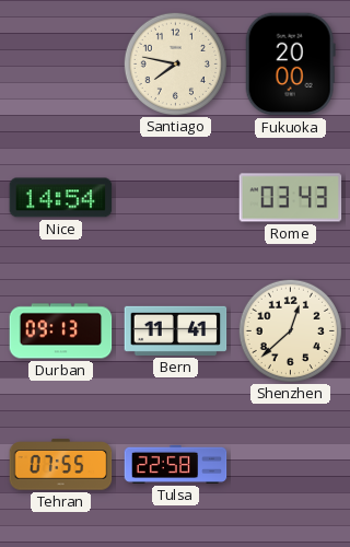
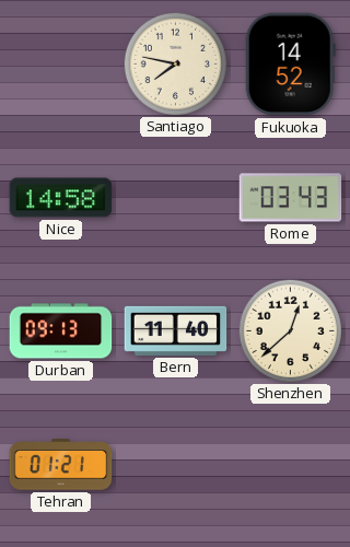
Fukuoka: 20:00 -> 14:52 (290, 65)
Nice: 14:54 -> 14:58 (61, 198)
Bern: 11:41 -> 11:40 (176, 330)
Tehran: 07:55 -> 01:21 (61, 465)
Tulsa: 22:58 -> none (176, 464)
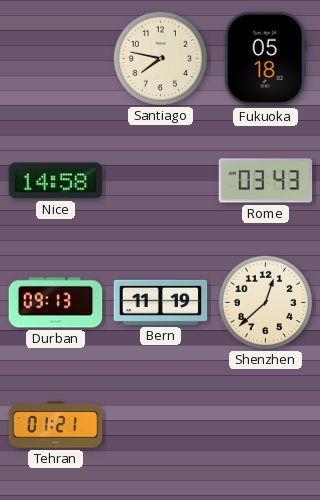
Fukuoka: 14:52 -> 05:18 (265, 59)
Bern: 11:40 -> 11:19 (161, 302)
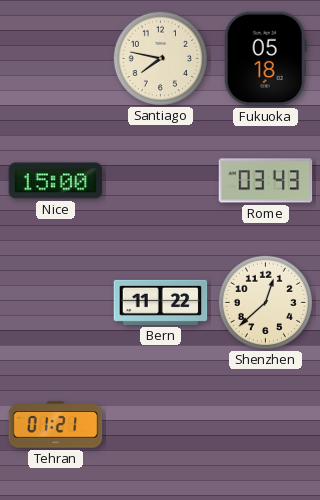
Nice: 14:58 -> 15:00 (56, 181)
Durban: 09:13 -> none (56, 303)
Bern: 11:19 -> 11:22 (161, 302)
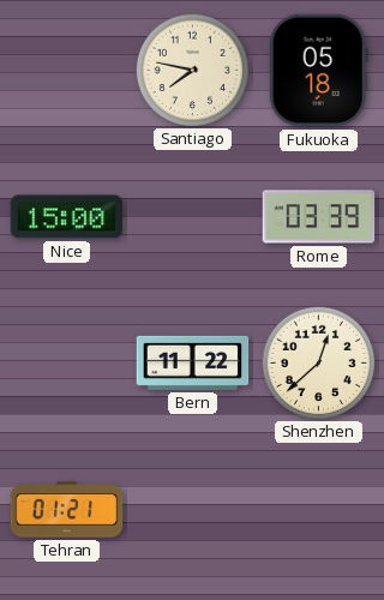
Rome: 03:43 -> 03:39 (319, 217)
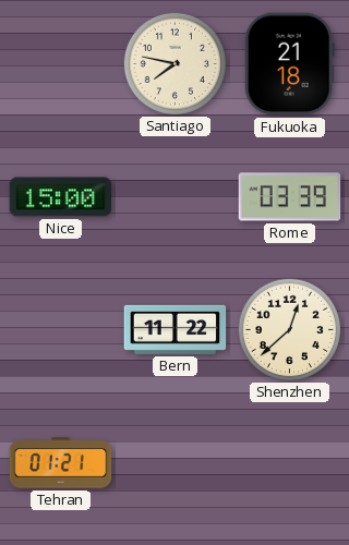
Fukuoka: 05:18 -> 21:18 (289, 64)
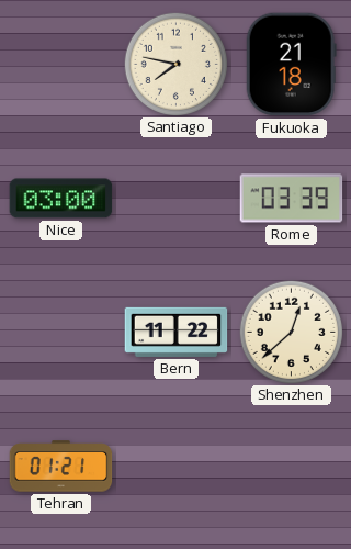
Nice: 15:00 -> 03:00 (61, 199)
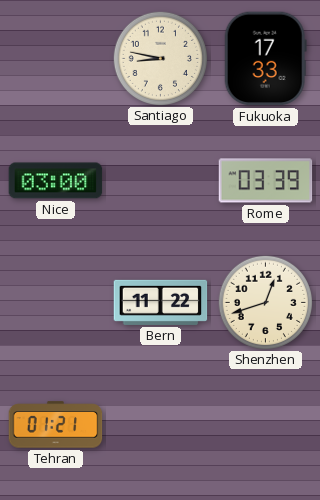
Santiago: 7:47 -> 8:47 (160, 58)
Fukuoka: 21:18 -> 17:33 (265, 59)
Shenzhen: 12:38 -> 12:42 (265, 302)
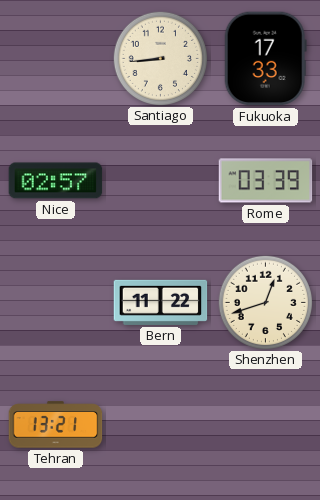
Santiago: 8:47 -> 8:44 (160, 58)
Nice: 03:00 -> 02:57 (56, 181)
Tehran: 01:21 -> 13:21 (56, 425)
